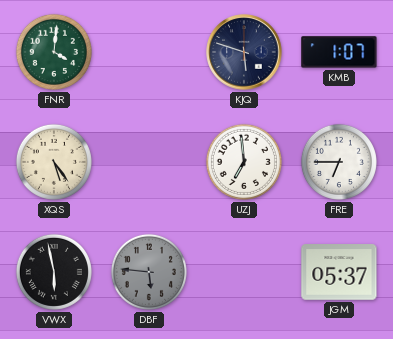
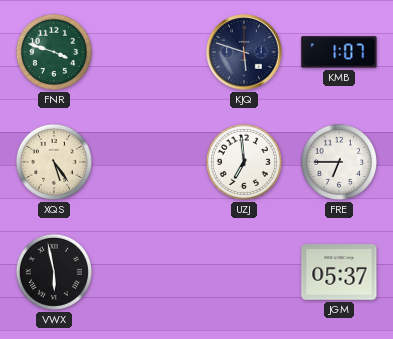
FNR: 4:01 -> 3:48 (54, 52)
DBF: 5:46 -> none (149, 272)
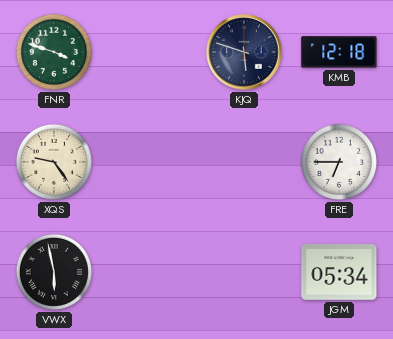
KMB: 1:07 -> 12:18 (339, 52)
XQS: 5:24 -> 9:24 (54, 162)
UZJ: 6:59 -> none (244, 162)
JGM: 05:37 -> 05:34 (339, 272)
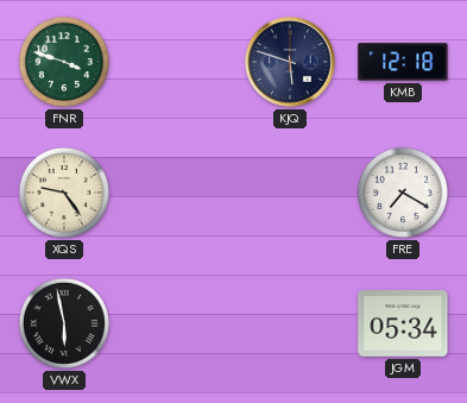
FRE: 6:45 -> 7:20 (403, 193)
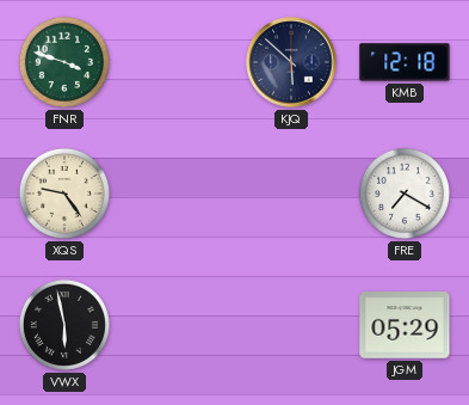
KJQ: 5:48 -> 5:52 (291, 62)
JGM: 05:34 -> 05:29 (405, 325)
